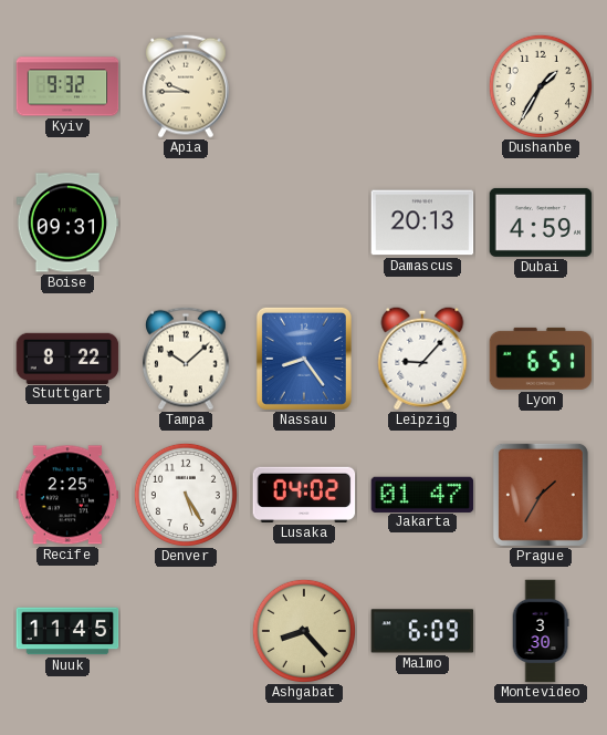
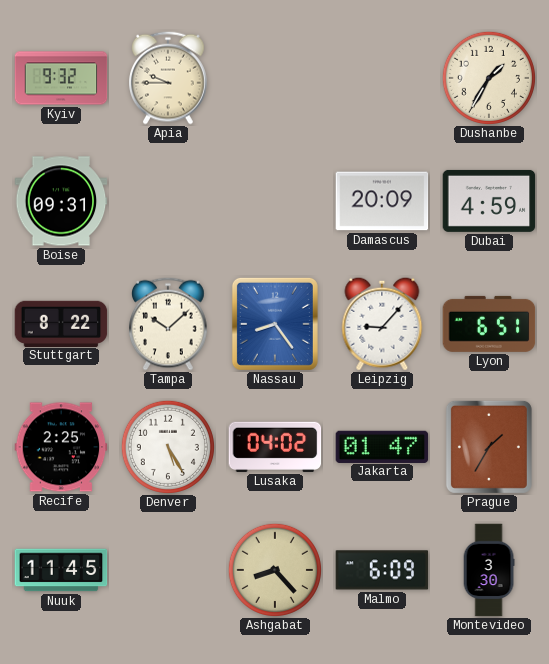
Damascus: 20:13 -> 20:09 (382, 201)
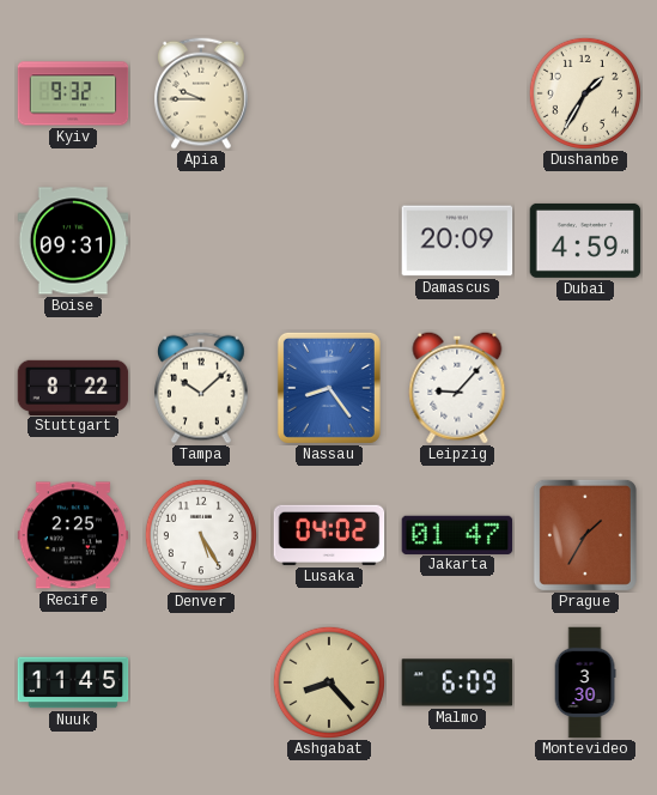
Lyon: 6:51 -> none (489, 324)
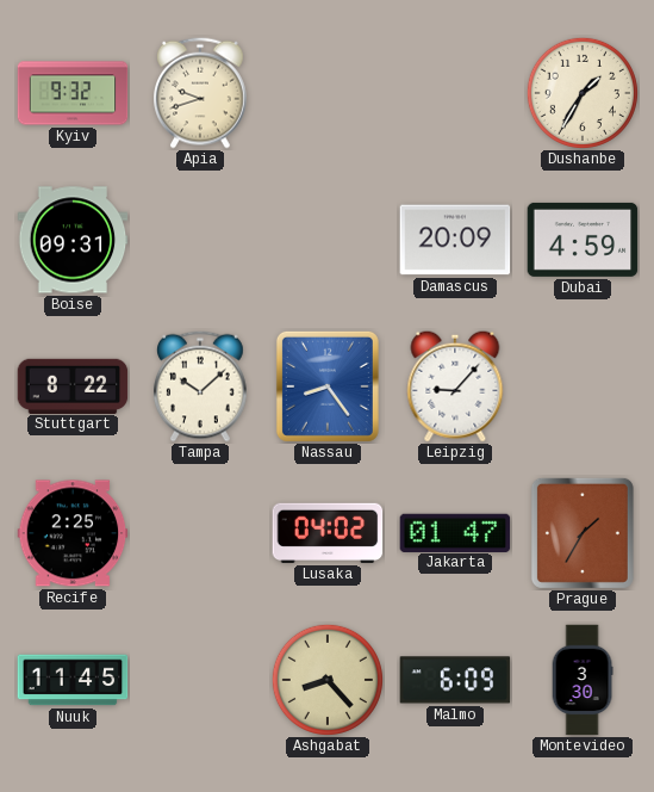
Apia: 9:45 -> 9:42 (201, 93)
Denver: 5:25 -> none (201, 535)
